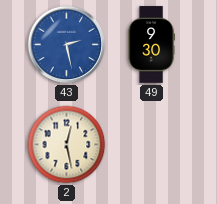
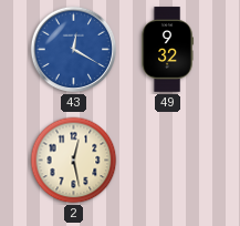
43: 2:28 -> 12:20 (74, 50)
49: 9:30 -> 9:32 (167, 50)
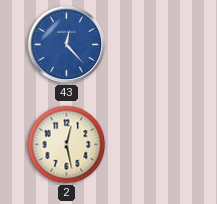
43: 12:20 -> 12:23 (67, 45)
49: 9:32 -> none (167, 50)
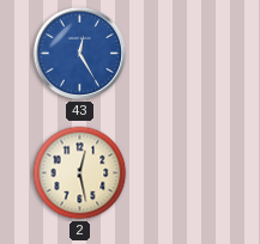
43: 12:23 -> 12:25 (80, 54)
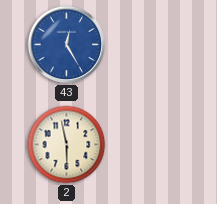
2: 12:28 -> 5:58 (67, 145)
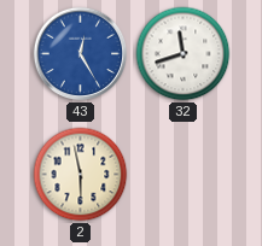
32: none -> 11:42 (184, 54)
